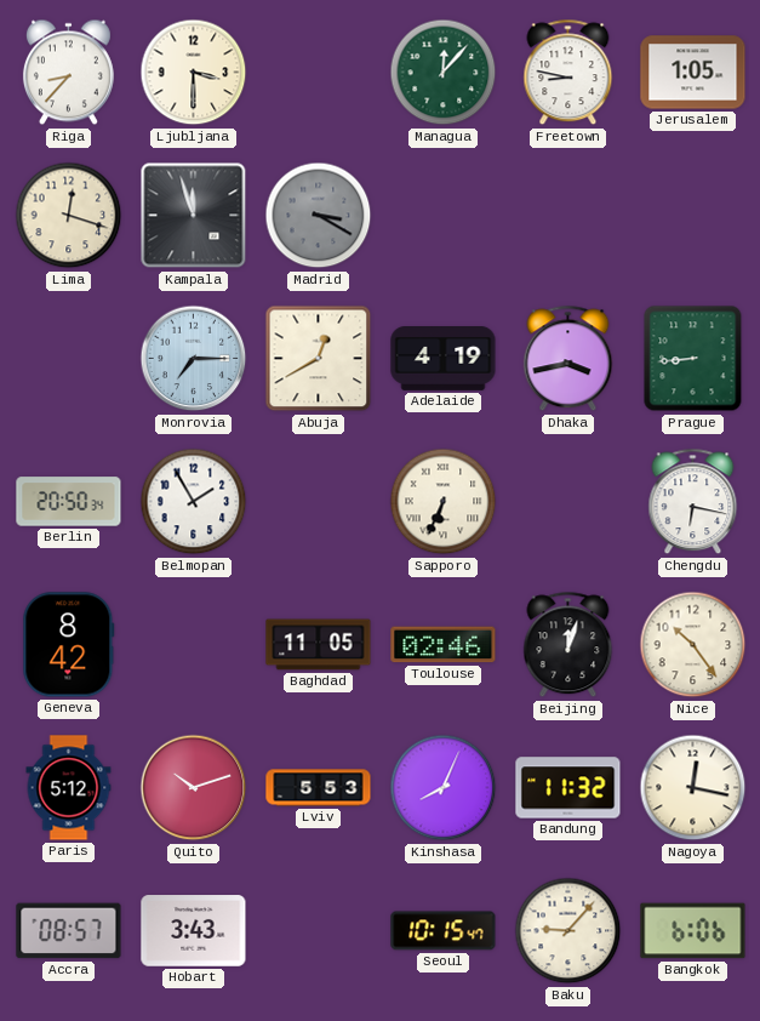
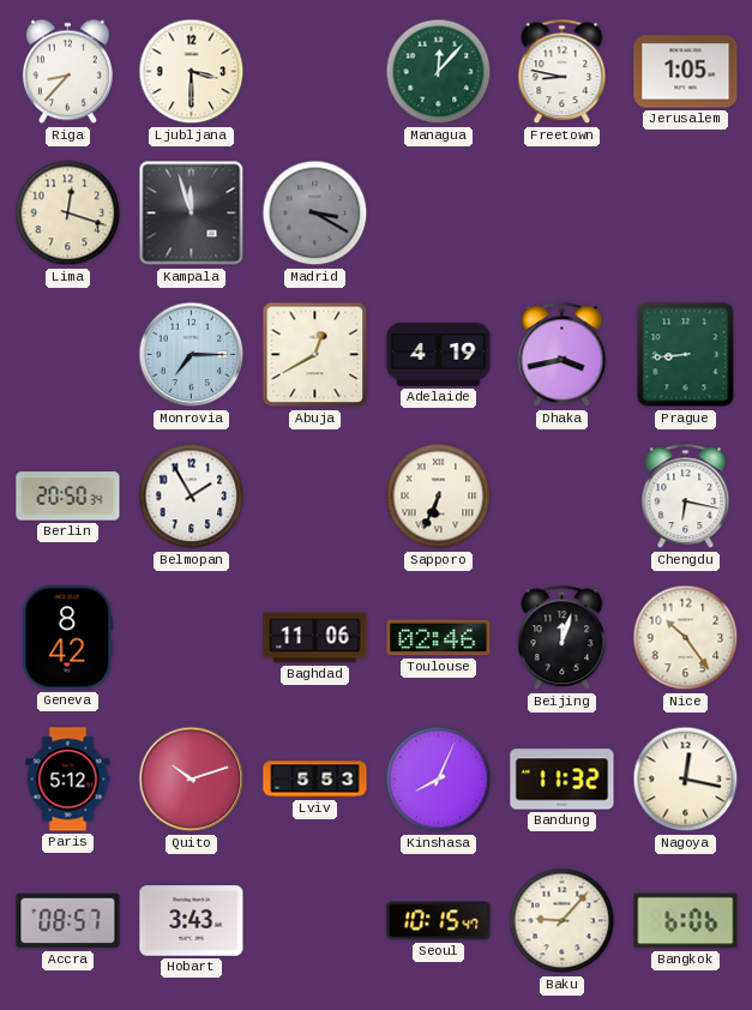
Baghdad: 11:05 -> 11:06 (315, 638)
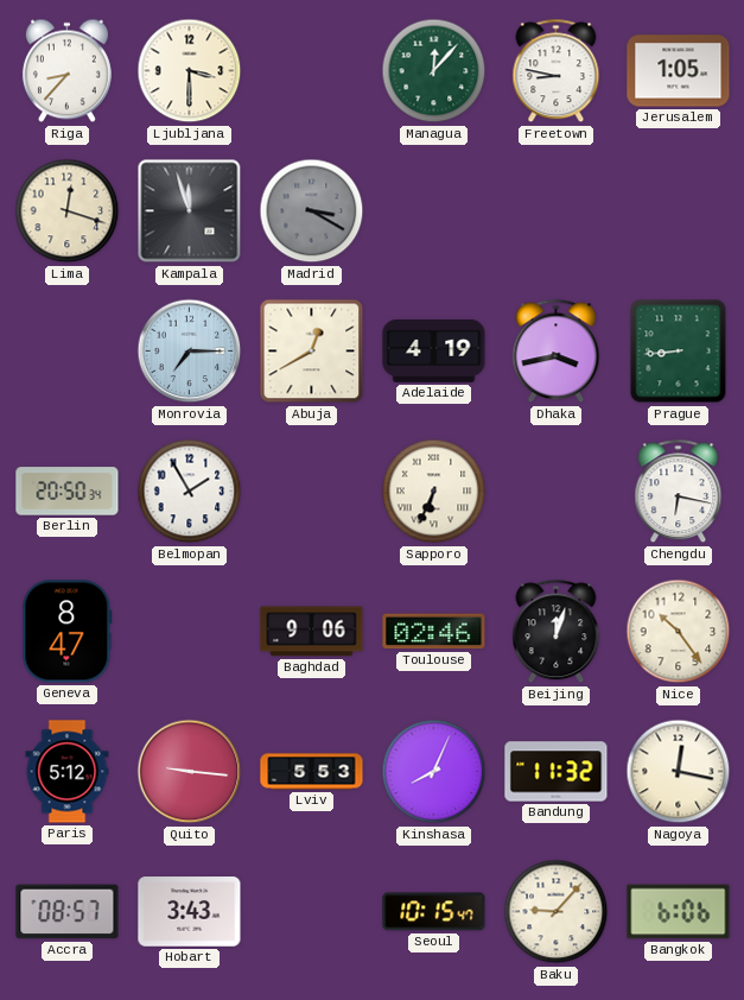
Geneva: 8:42 -> 8:47 (68, 632)
Baghdad: 11:06 -> 9:06 (312, 632)
Quito: 10:12 -> 9:16 (190, 772)
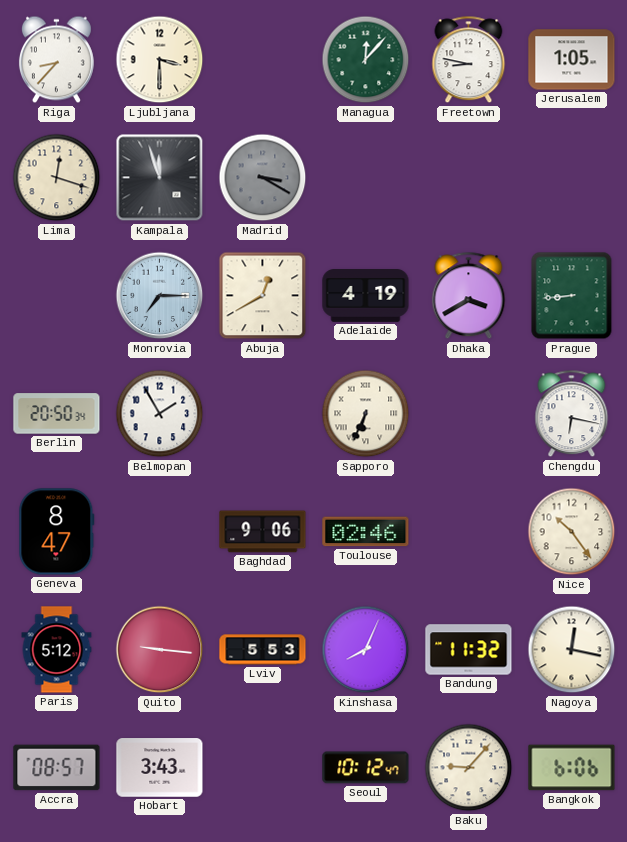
Dhaka: 3:43 -> 3:40 (469, 296)
Beijing: 12:03 -> none (557, 632)
Seoul: 10:15 -> 10:12 (366, 768)
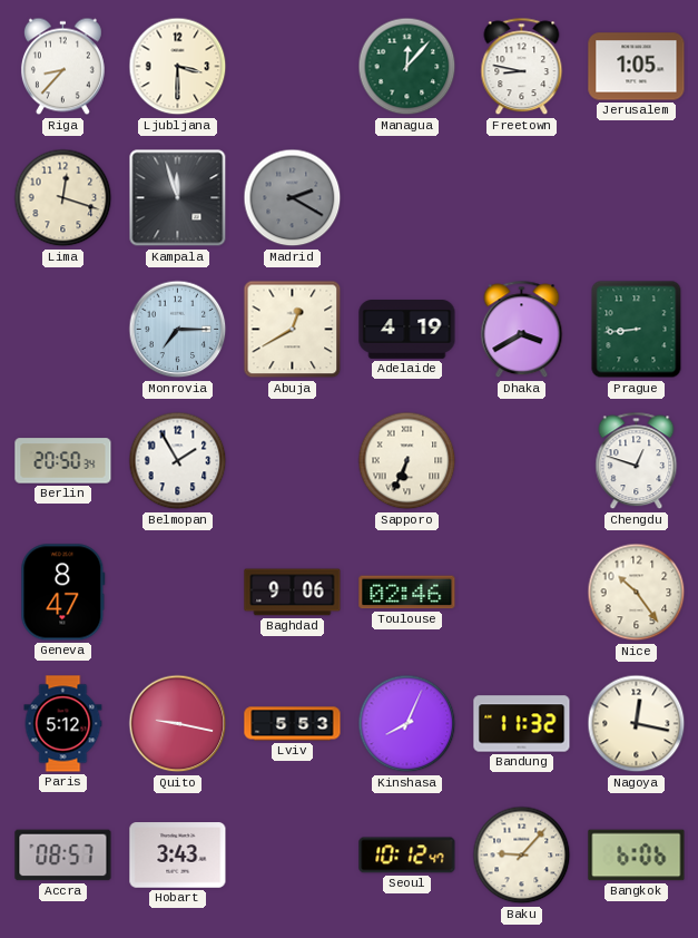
Madrid: 3:20 -> 2:20 (293, 198)
Chengdu: 6:17 -> 12:48 (637, 461)
Quito: 9:16 -> 9:17 (178, 724)
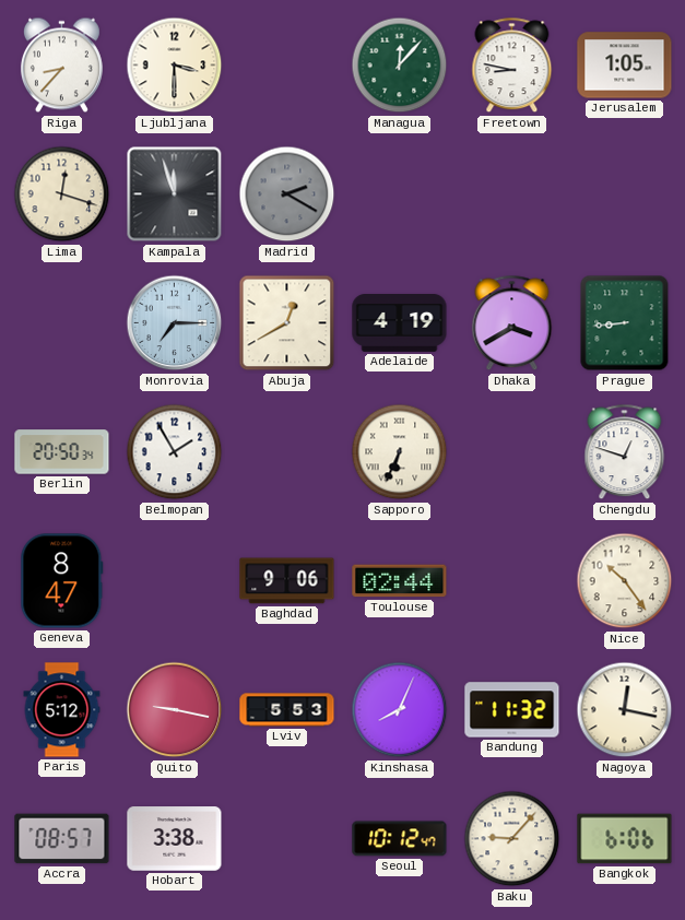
Toulouse: 02:46 -> 02:44 (400, 581)
Hobart: 3:43 -> 3:38 (175, 839)
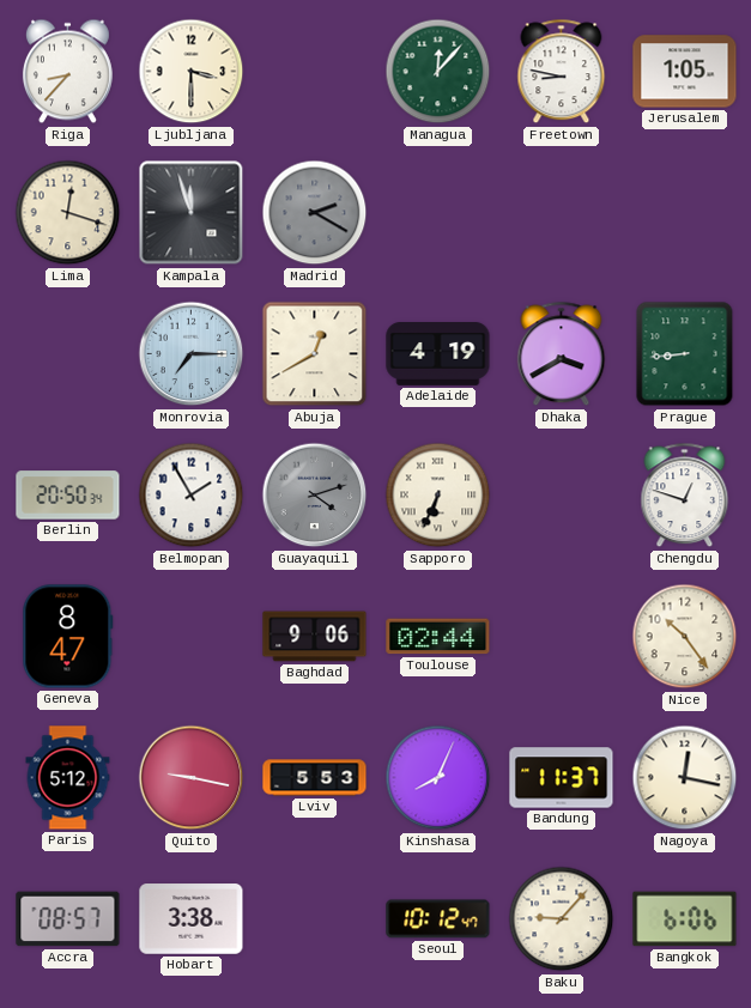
Guayaquil: none -> 4:12 (315, 496)
Bandung: 11:32 -> 11:37 (562, 778)
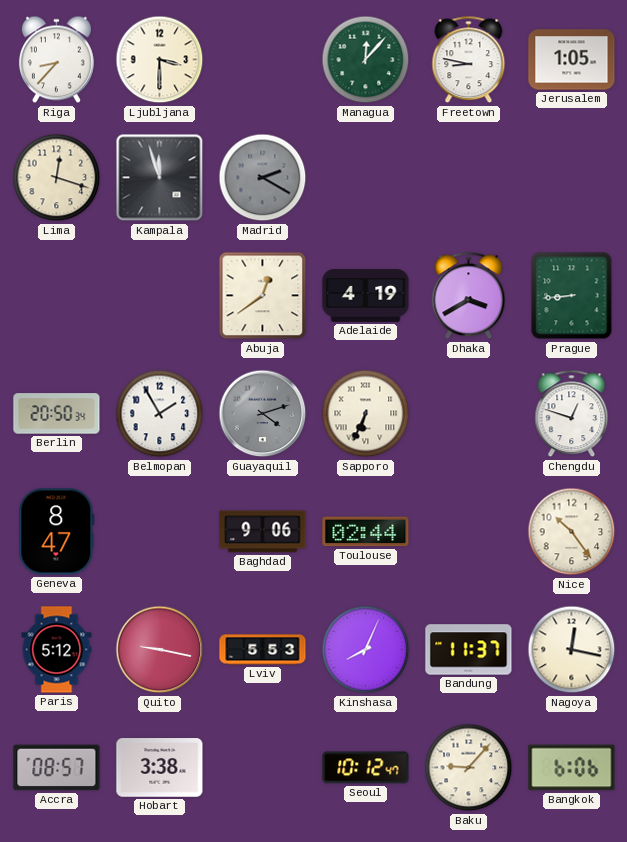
Monrovia: 7:15 -> none (192, 354)
Abuja: 12:40 -> 12:39 (263, 296)
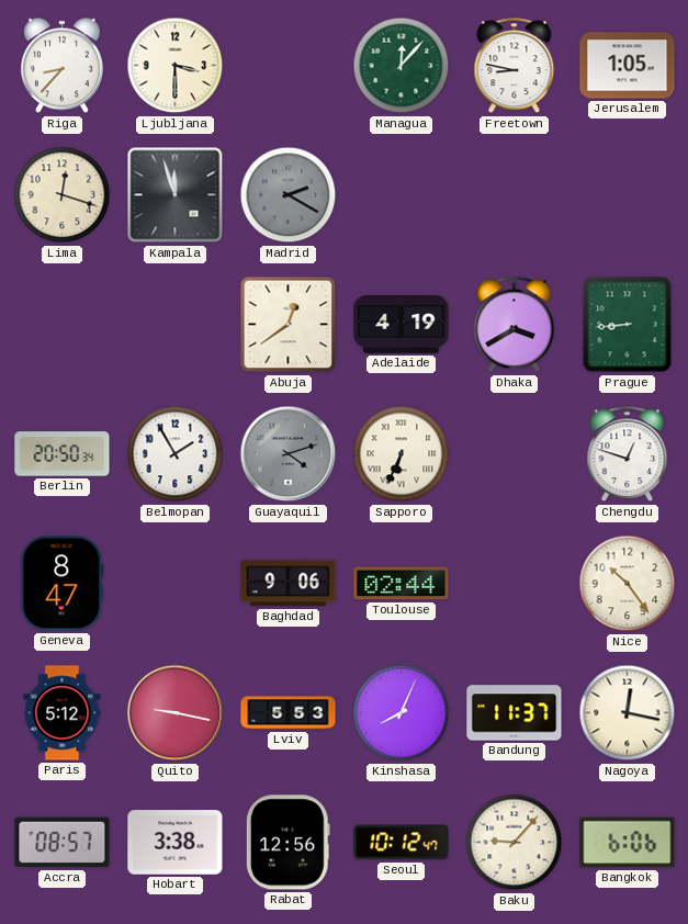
Rabat: none -> 12:56 (287, 843)
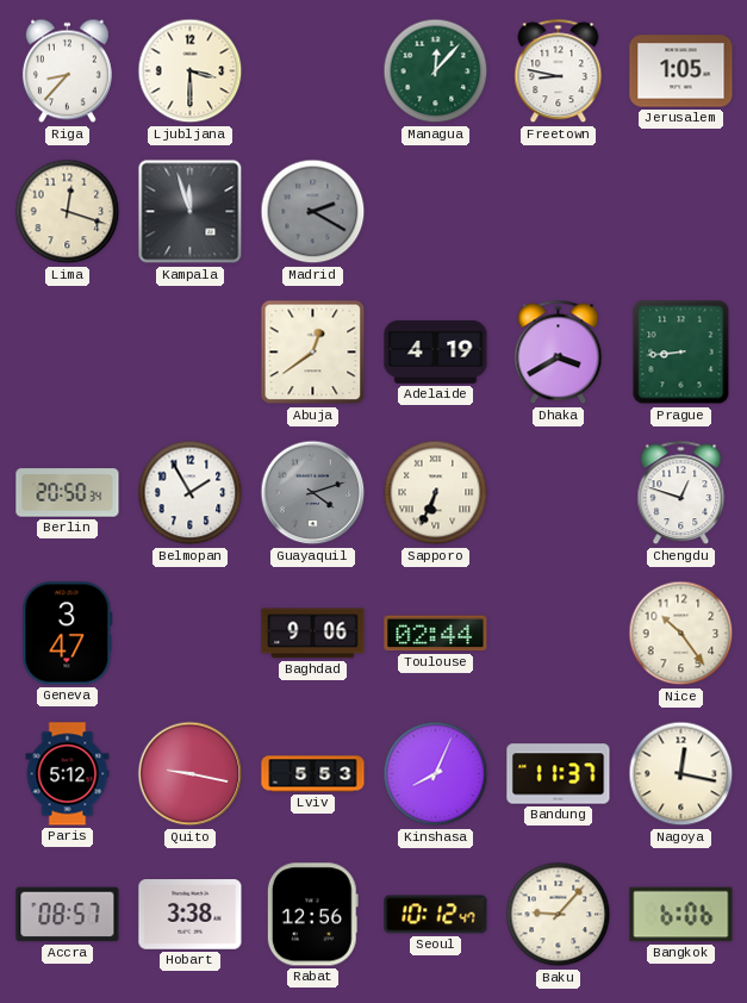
Geneva: 8:47 -> 3:47 (68, 634)
